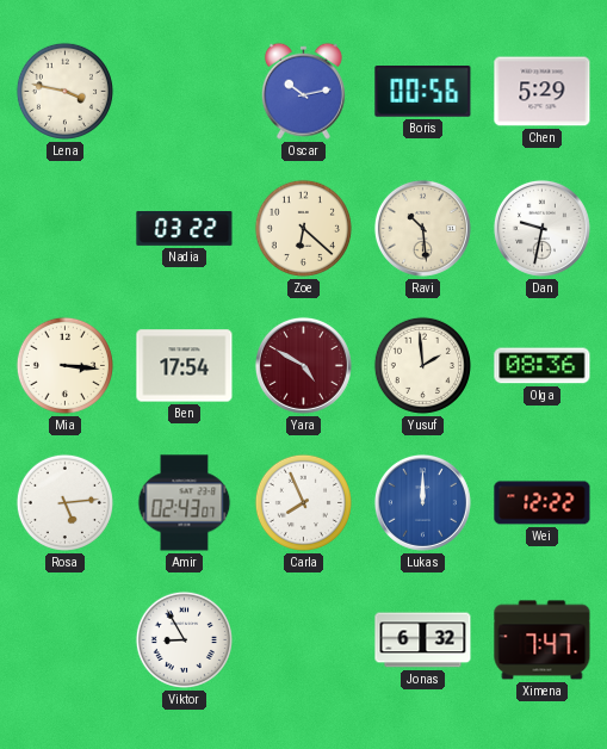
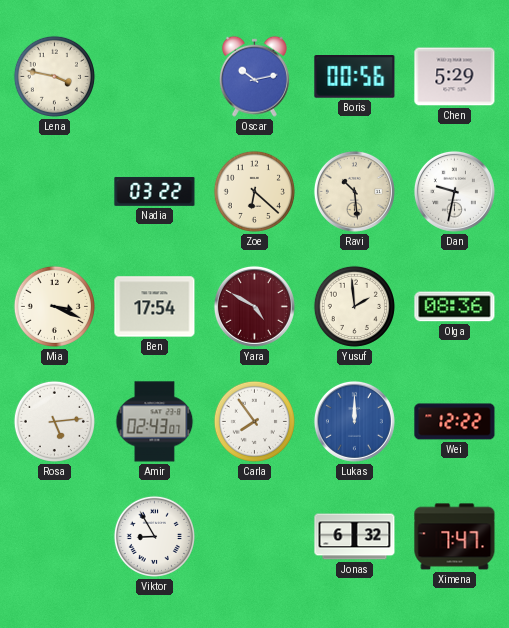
Mia: 3:16 -> 3:19 (54, 306)
Carla: 7:56 -> 7:54 (254, 421)
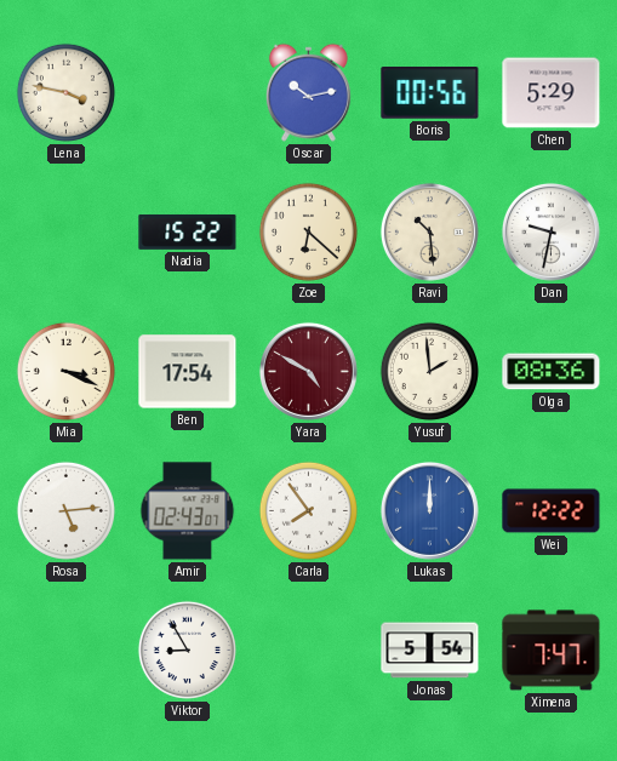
Nadia: 03:22 -> 15:22 (188, 231)
Jonas: 6:32 -> 5:54 (430, 651)
